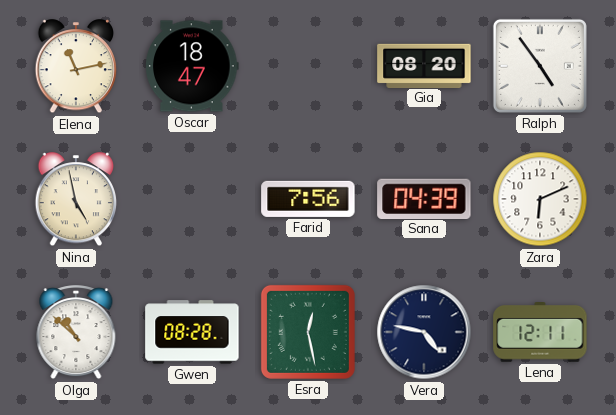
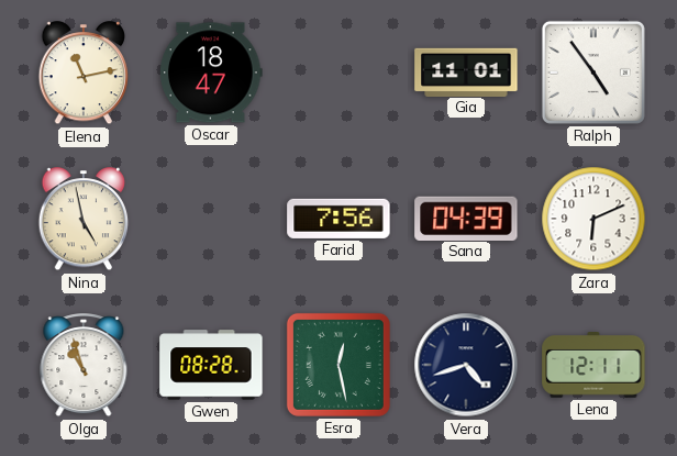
Gia: 08:20 -> 11:01 (466, 71)
Olga: 10:52 -> 10:57 (84, 366)
Vera: 4:47 -> 4:42 (466, 365)
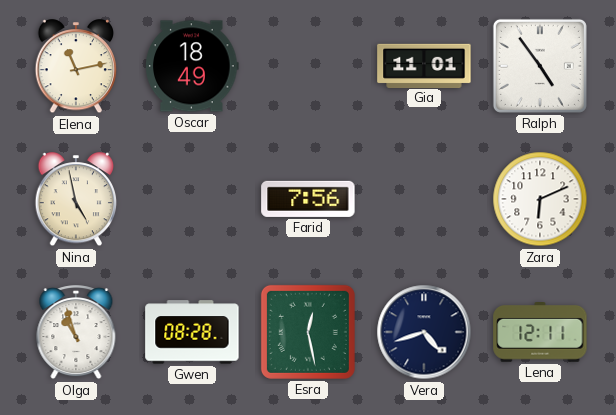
Oscar: 18:47 -> 18:49 (192, 66)
Sana: 04:39 -> none (466, 218)
